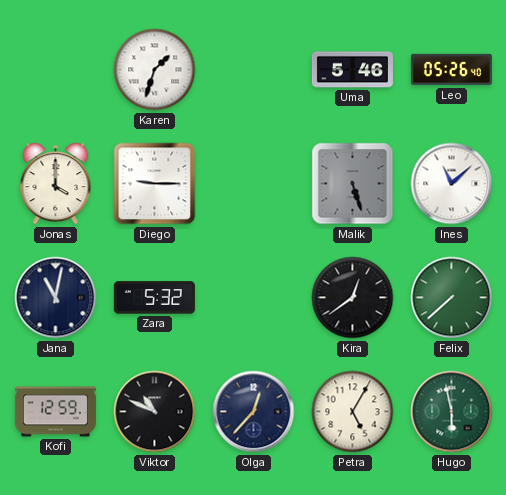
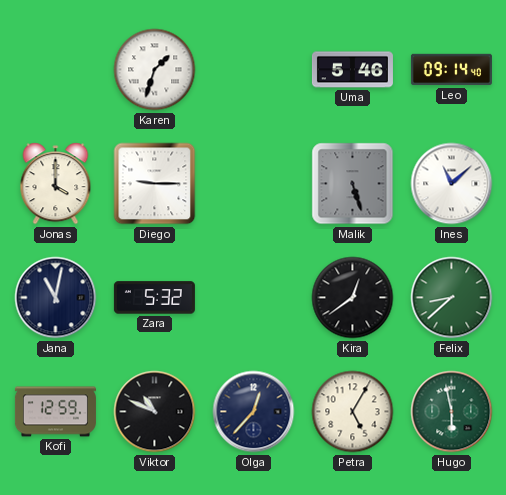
Leo: 05:26 -> 09:14 (451, 70)
Felix: 7:38 -> 8:38 (452, 298)
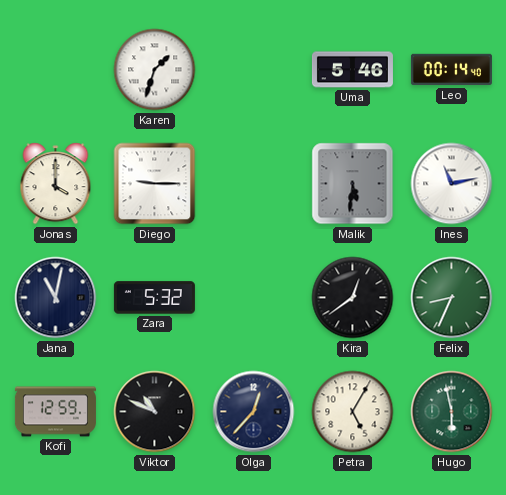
Leo: 09:14 -> 00:14 (451, 70)
Malik: 5:27 -> 5:31 (353, 184)
Ines: 11:08 -> 11:13 (452, 184)
Felix: 8:38 -> 8:34 (452, 298)
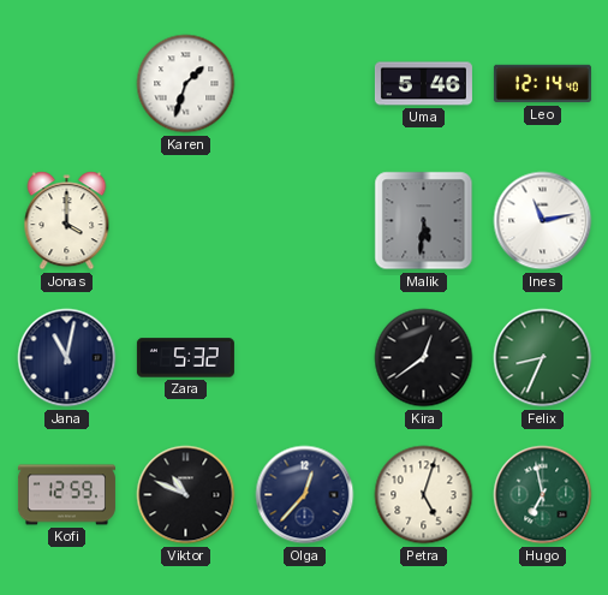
Leo: 00:14 -> 12:14 (542, 84)
Diego: 9:15 -> none (155, 184)
Petra: 5:05 -> 5:03 (424, 495)
Hugo: 5:58 -> 6:58 (543, 495)
